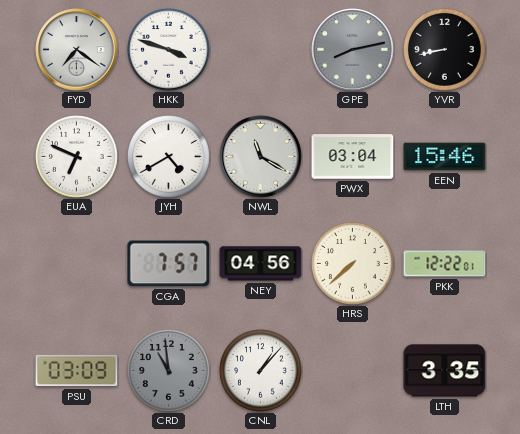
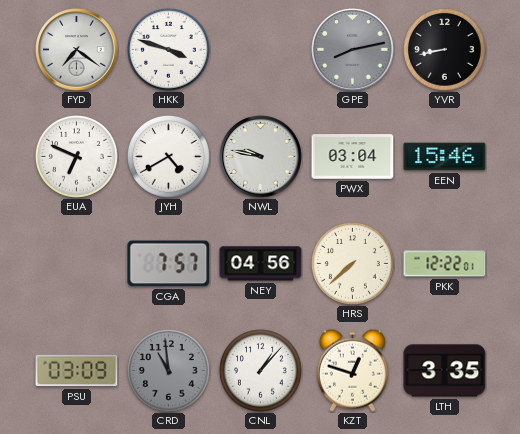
NWL: 11:20 -> 9:47 (261, 157)
KZT: none -> 12:48 (352, 370)
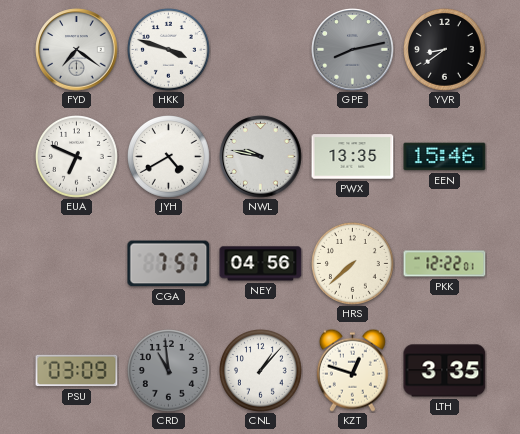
YVR: 8:43 -> 8:39 (445, 50)
PWX: 03:04 -> 13:35 (353, 157)
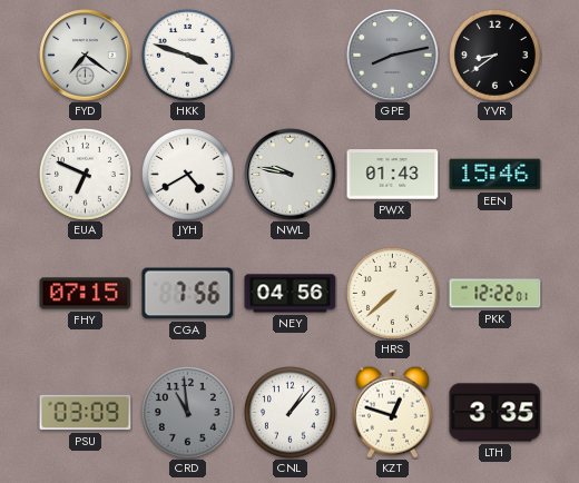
PWX: 13:35 -> 01:43 (393, 175)
FHY: none -> 07:15 (86, 294)
CGA: 7:57 -> 7:56 (188, 294)
